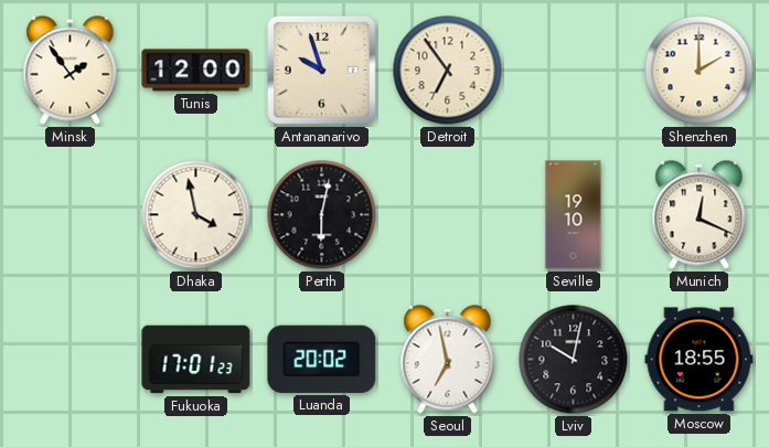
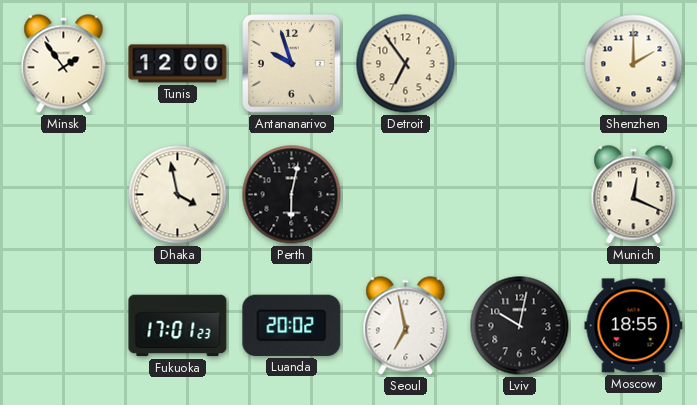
Seville: 19:10 -> none (574, 215)
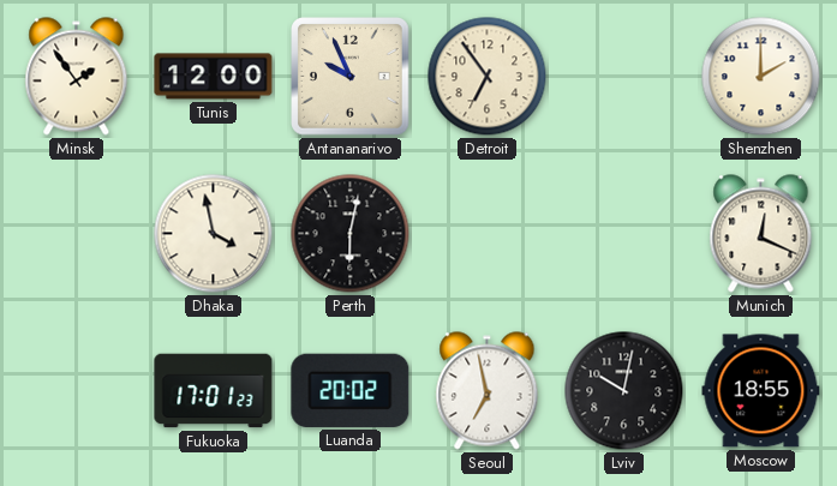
Antananarivo: 9:57 -> 9:56 (351, 77)
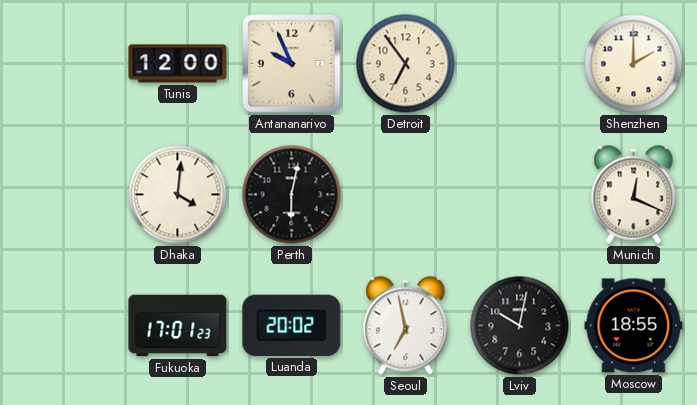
Minsk: 1:54 -> none (77, 77)
Dhaka: 3:58 -> 4:01 (178, 195)
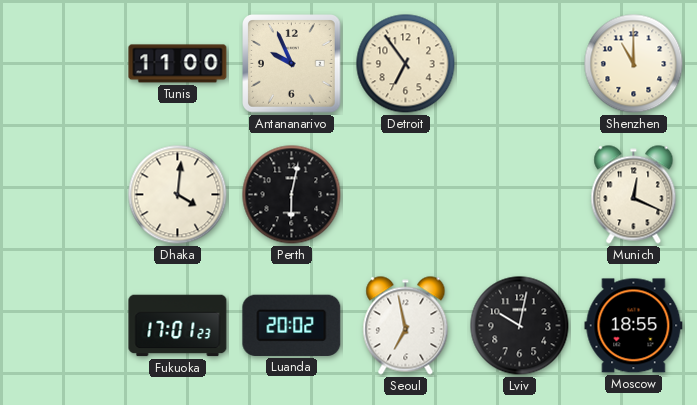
Tunis: 12:00 -> 11:00 (178, 64)
Shenzhen: 2:00 -> 11:00 (634, 64)
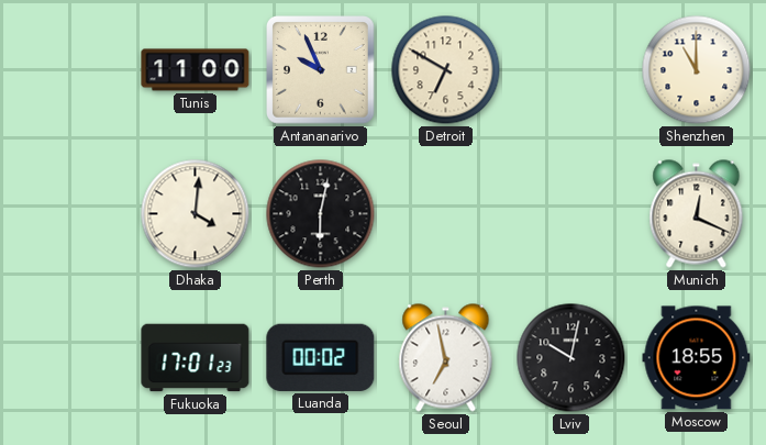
Detroit: 6:54 -> 6:50 (446, 70)
Luanda: 20:02 -> 00:02 (321, 357)
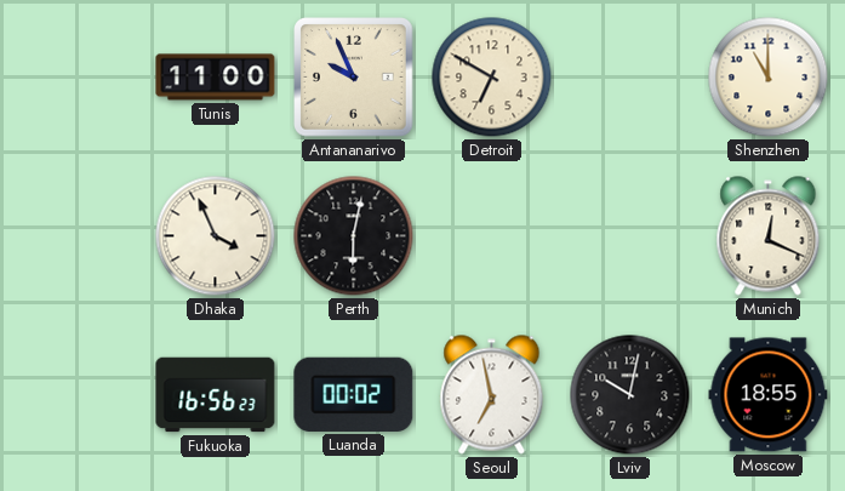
Dhaka: 4:01 -> 3:56 (216, 236)
Fukuoka: 17:01 -> 16:56 (216, 395)
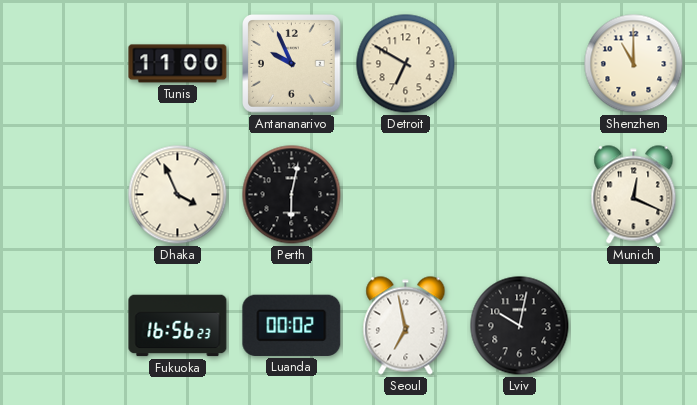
Moscow: 18:55 -> none (769, 395)
